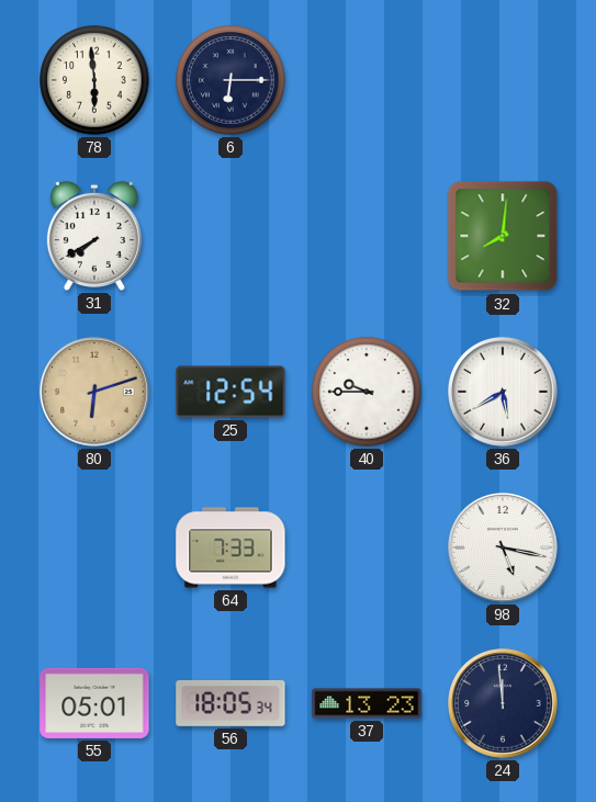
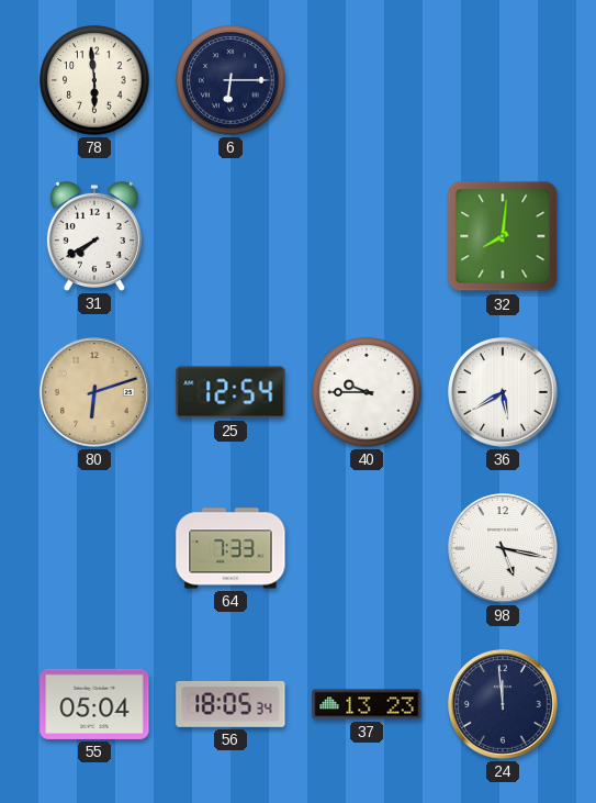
55: 05:01 -> 05:04 (94, 704)
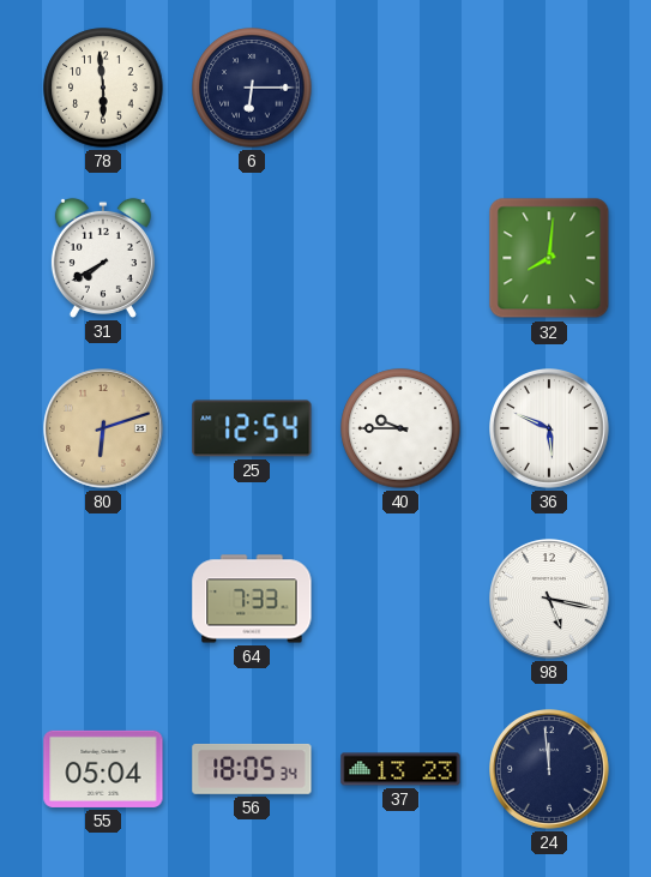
36: 5:40 -> 5:49 (550, 430)
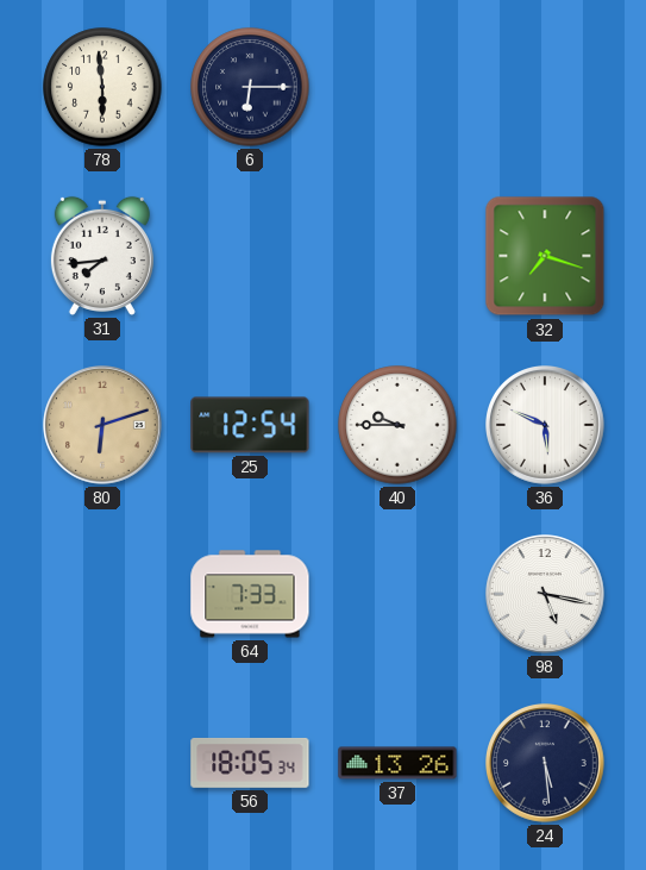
31: 7:40 -> 7:44 (102, 256)
32: 8:01 -> 7:18 (545, 256)
55: 05:04 -> none (103, 769)
37: 13:23 -> 13:26 (397, 763)
24: 11:59 -> 5:29 (546, 764)
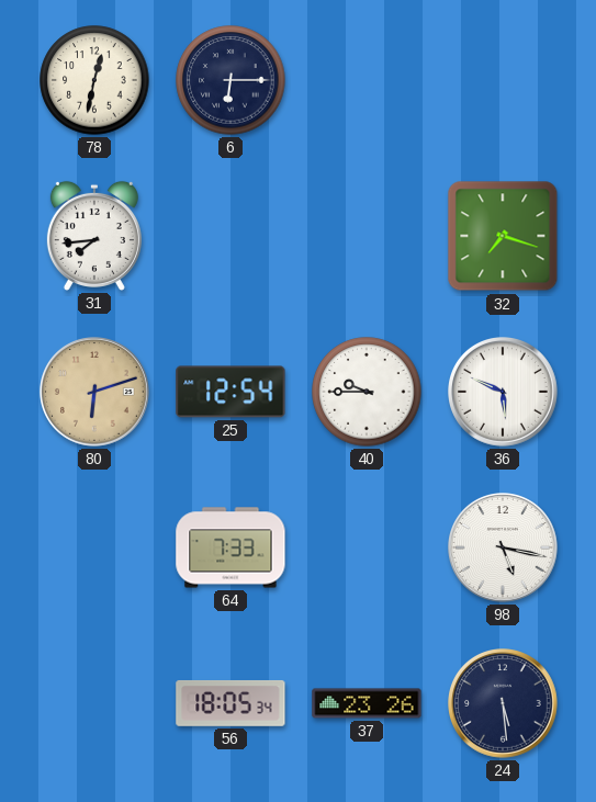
78: 5:59 -> 12:32 (94, 80)
37: 13:26 -> 23:26 (367, 703)
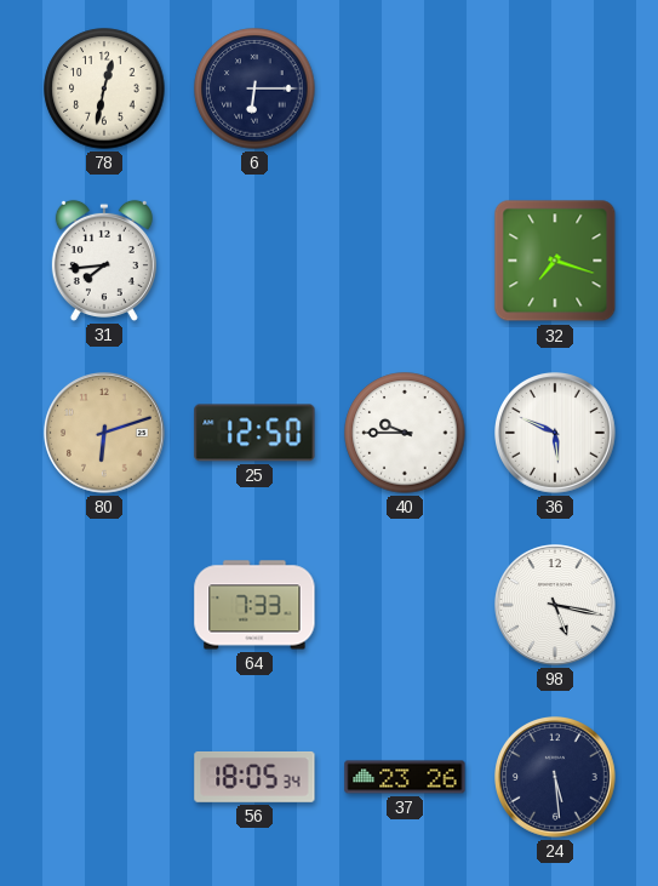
25: 12:54 -> 12:50 (254, 433)
